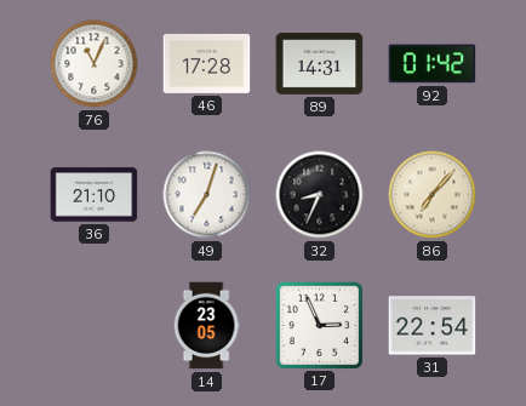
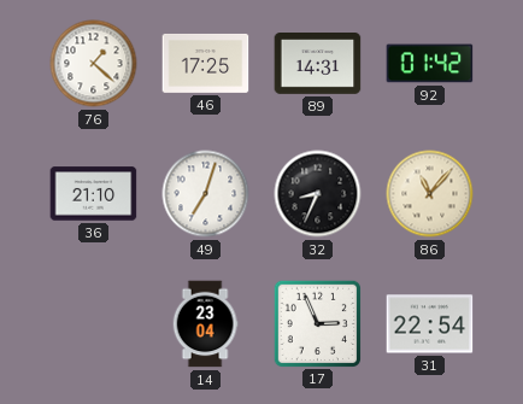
76: 11:04 -> 1:22 (94, 64)
46: 17:28 -> 17:25 (206, 63)
86: 7:07 -> 11:07 (430, 194)
14: 23:05 -> 23:04 (205, 324)
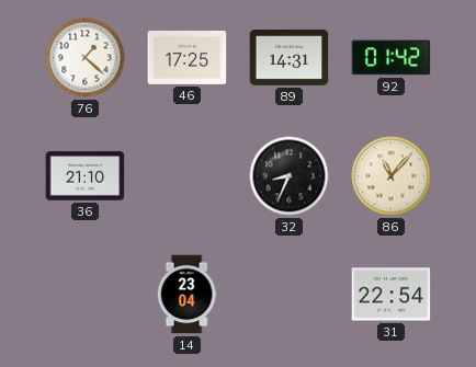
49: 7:03 -> none (206, 194)
17: 2:56 -> none (317, 323)
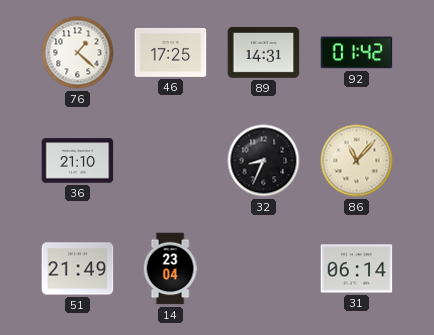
51: none -> 21:49 (78, 269)
31: 22:54 -> 06:14 (357, 269)
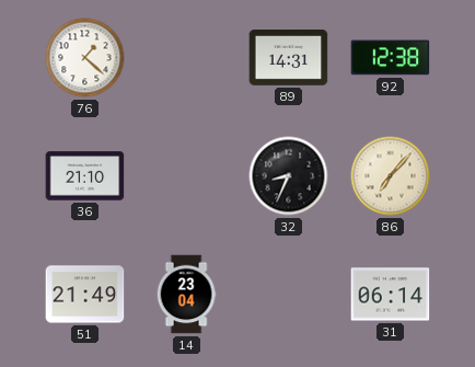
46: 17:25 -> none (171, 52)
92: 01:42 -> 12:38 (391, 58)
86: 11:07 -> 7:07 (391, 176)
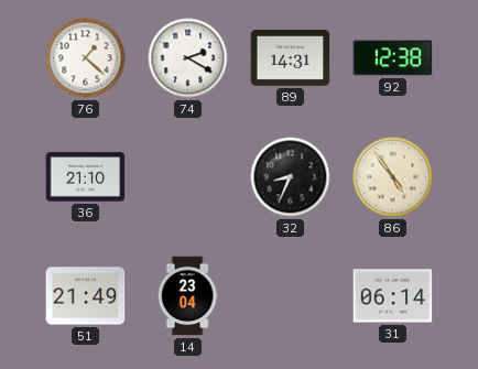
74: none -> 2:20 (188, 58)
86: 7:07 -> 4:54 (393, 177)
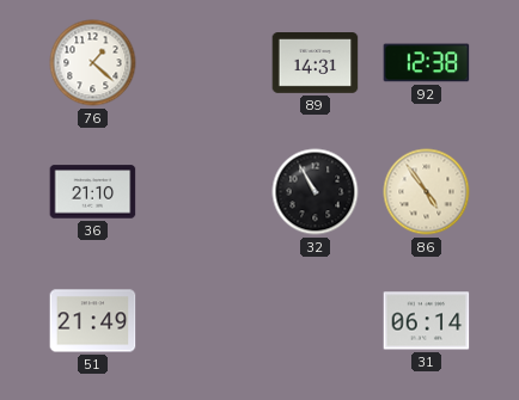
74: 2:20 -> none (188, 58)
32: 8:34 -> 10:55 (316, 192)
14: 23:04 -> none (187, 296)
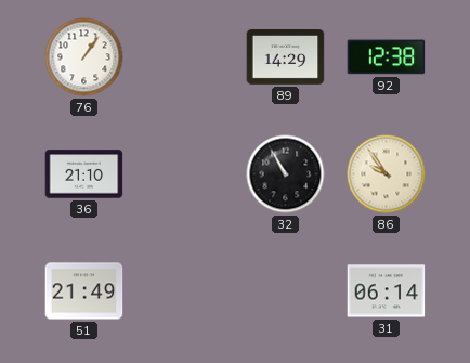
76: 1:22 -> 1:06 (84, 57)
89: 14:31 -> 14:29 (286, 57)
86: 4:54 -> 9:54 (387, 174)
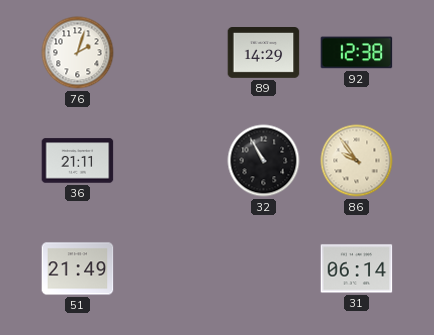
76: 1:06 -> 2:03 (78, 53)
36: 21:10 -> 21:11 (78, 161)
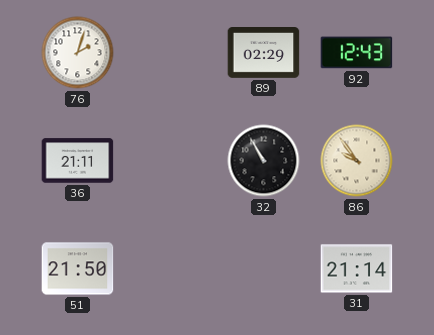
89: 14:29 -> 02:29 (264, 53)
92: 12:38 -> 12:43 (357, 53)
51: 21:49 -> 21:50 (78, 269)
31: 06:14 -> 21:14 (357, 269)
